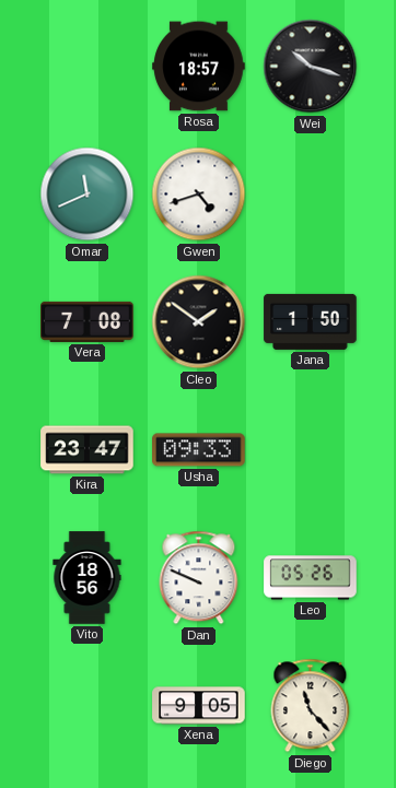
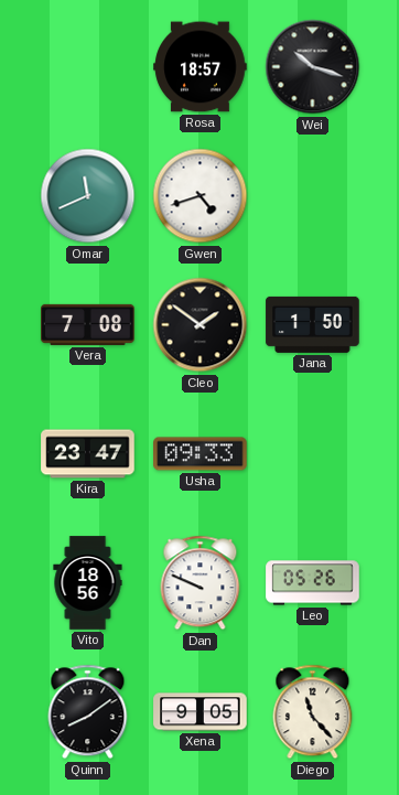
Quinn: none -> 8:09 (88, 712)
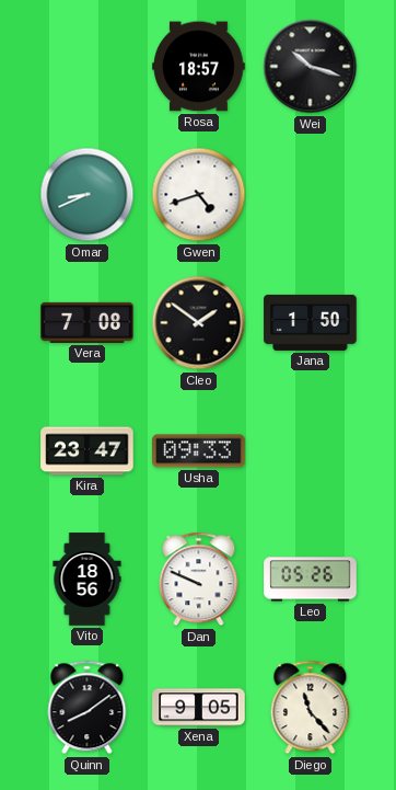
Omar: 11:41 -> 8:41 (88, 195)
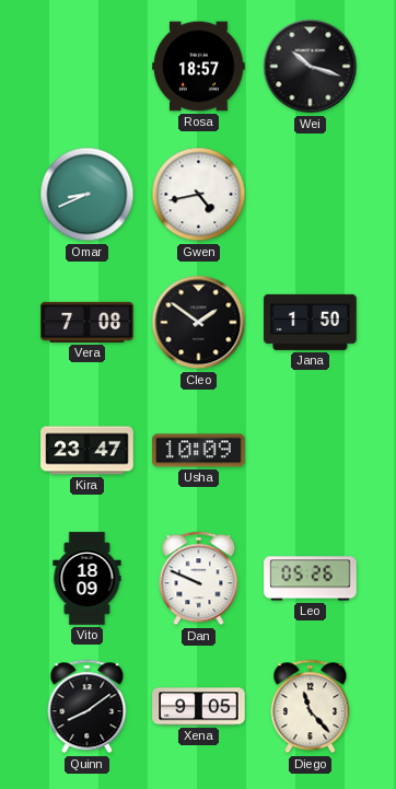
Gwen: 4:42 -> 4:43 (199, 195)
Usha: 09:33 -> 10:09 (199, 451)
Vito: 18:56 -> 18:09 (88, 579)
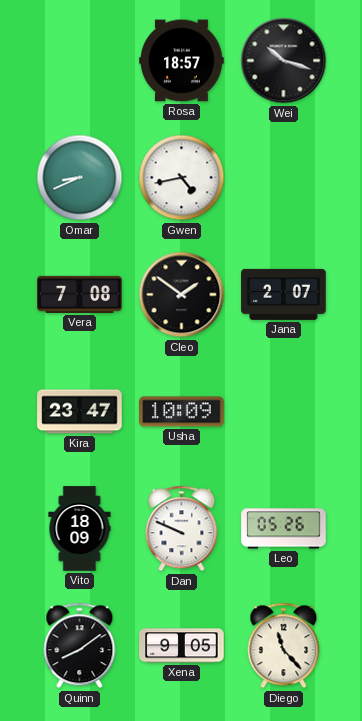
Jana: 1:50 -> 2:07 (284, 294)
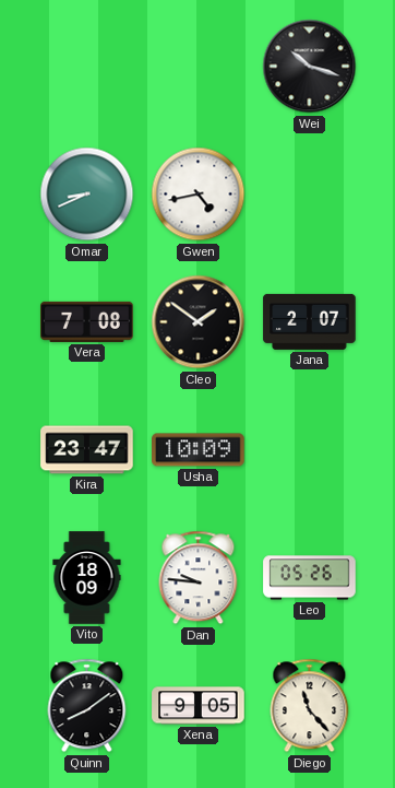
Rosa: 18:57 -> none (182, 61)
Dan: 9:49 -> 9:46 (199, 578)
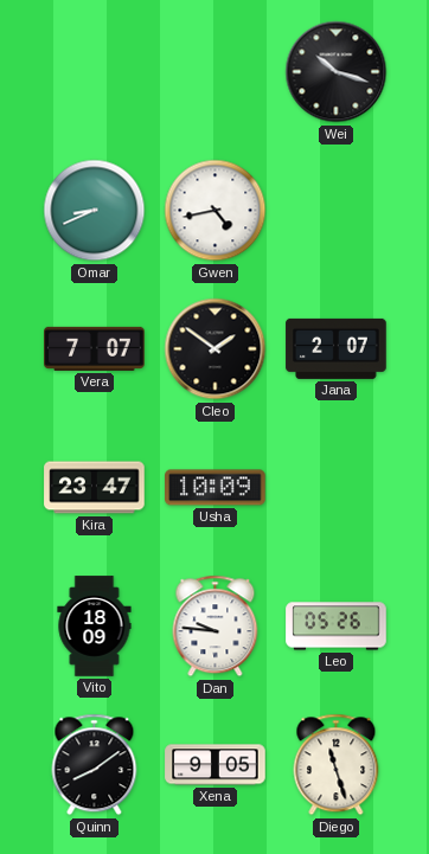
Vera: 7:08 -> 7:07 (95, 348)
Diego: 11:23 -> 11:27 (337, 765)
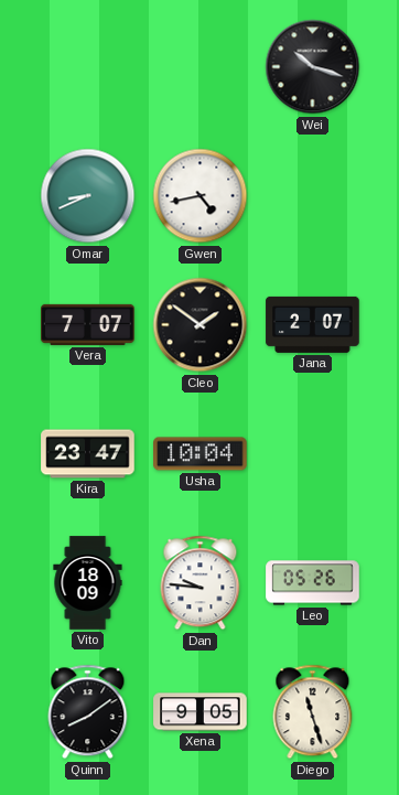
Usha: 10:09 -> 10:04 (201, 454)
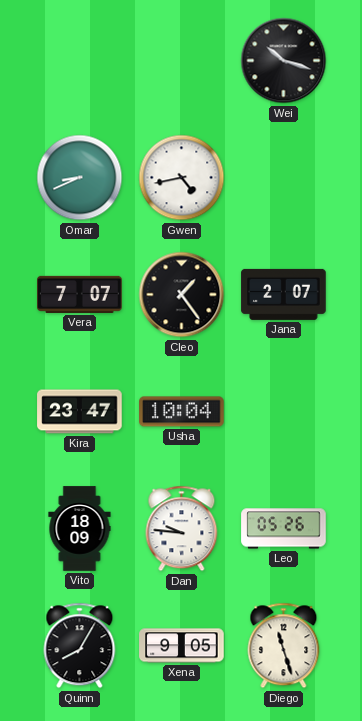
Cleo: 1:51 -> 1:24 (182, 295)
Quinn: 8:09 -> 8:05 (80, 646)
